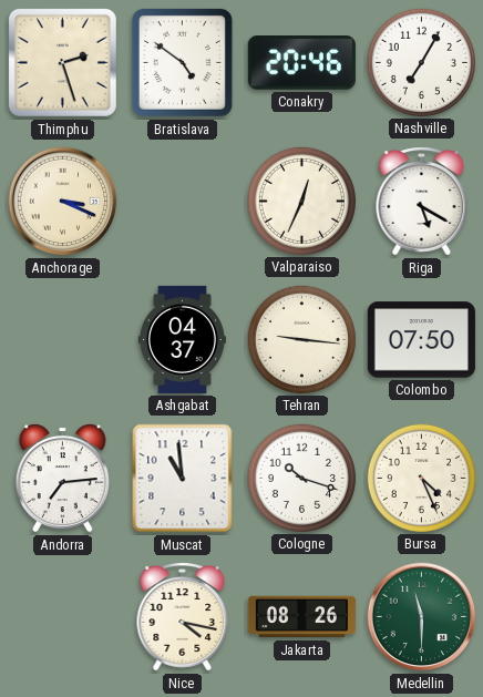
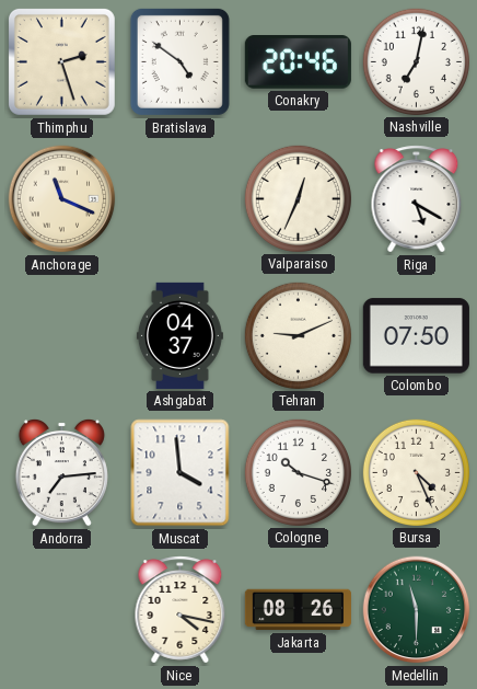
Nashville: 7:05 -> 7:02 (416, 61)
Anchorage: 3:19 -> 11:19 (62, 199)
Tehran: 9:16 -> 9:11 (298, 335)
Muscat: 10:59 -> 3:59 (181, 473)
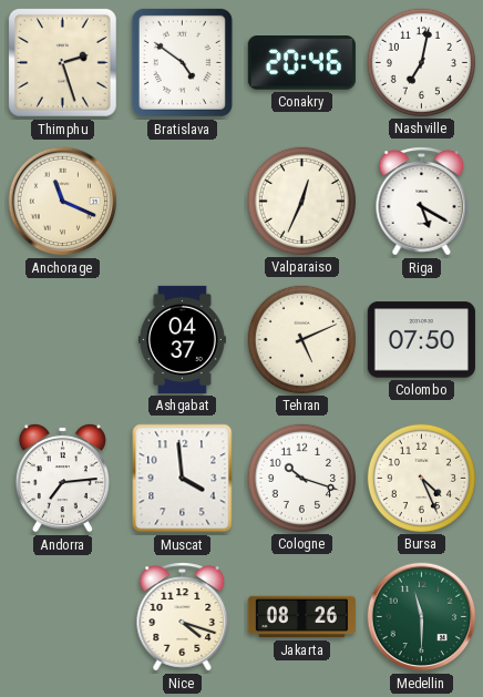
Tehran: 9:11 -> 5:11 (301, 339)
Nice: 4:17 -> 4:18 (183, 617)
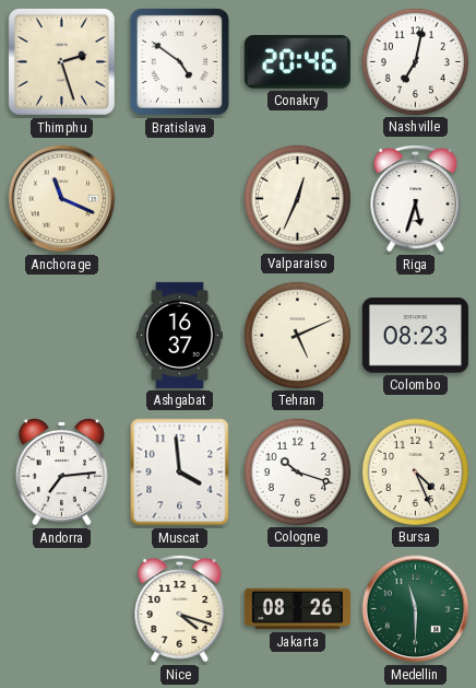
Riga: 5:20 -> 5:33 (416, 199)
Ashgabat: 04:37 -> 16:37 (179, 335)
Colombo: 07:50 -> 08:23 (415, 336)
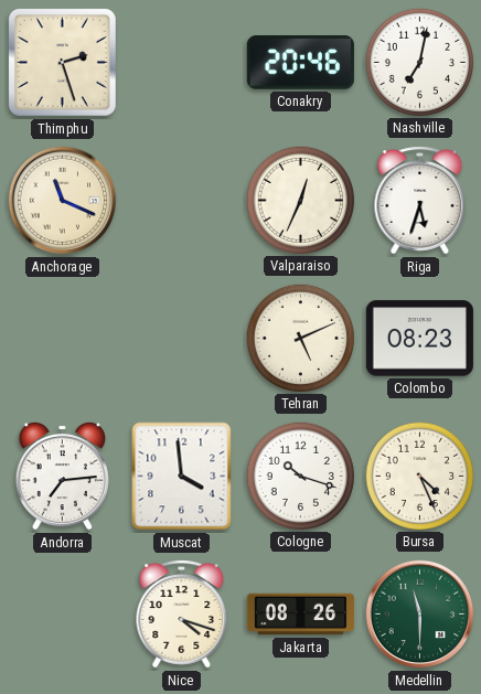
Bratislava: 4:51 -> none (179, 61)
Ashgabat: 16:37 -> none (179, 335)
